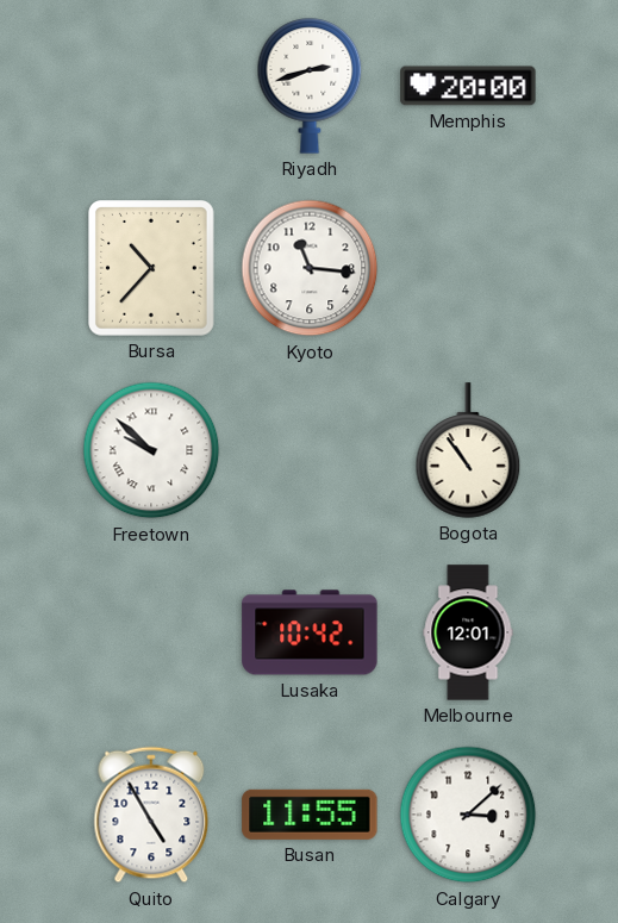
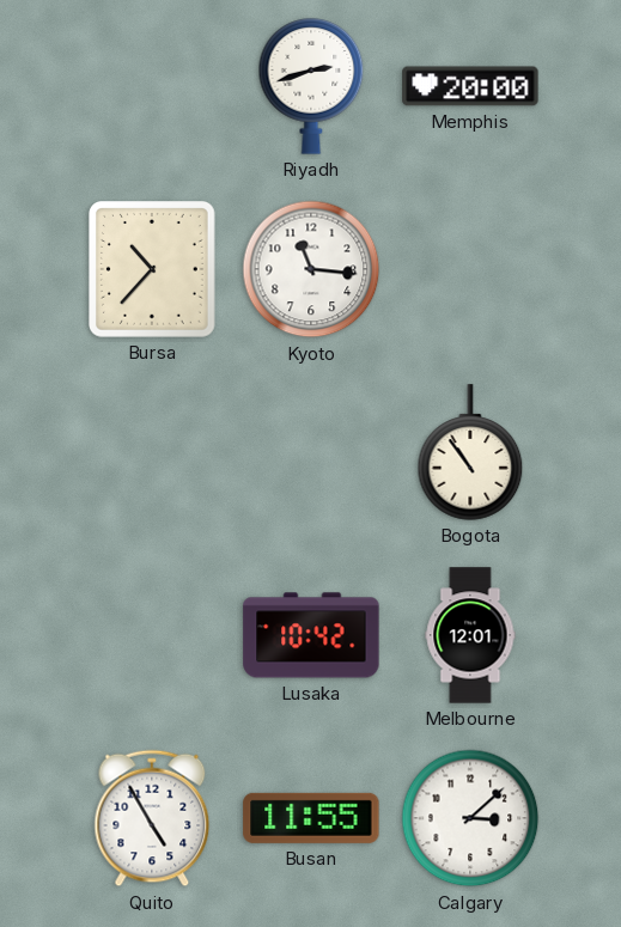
Freetown: 9:52 -> none (151, 450)
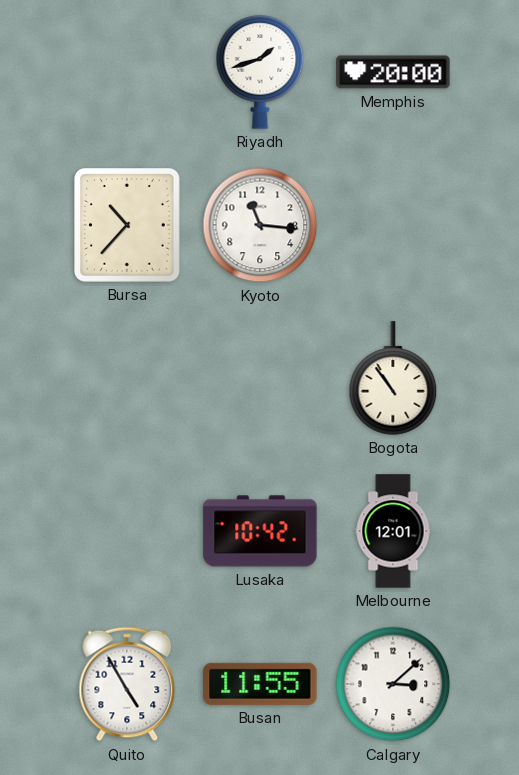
Riyadh: 2:42 -> 1:42 (260, 72)
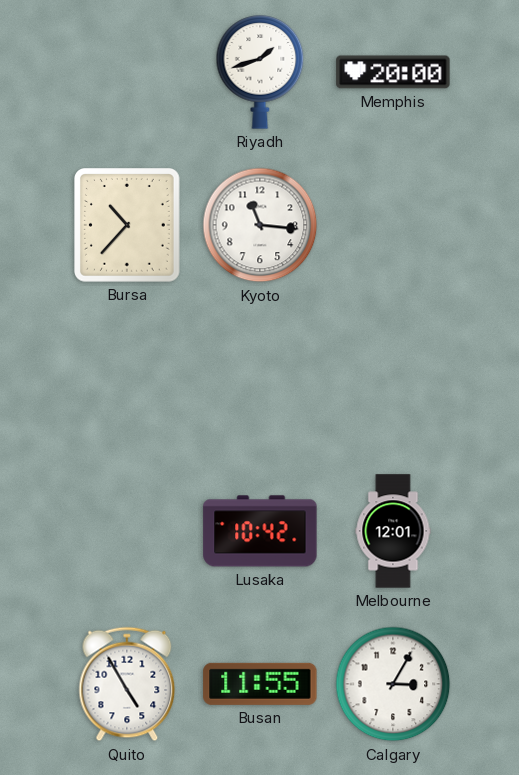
Bogota: 10:54 -> none (393, 378)
Calgary: 3:08 -> 3:05 (393, 684)
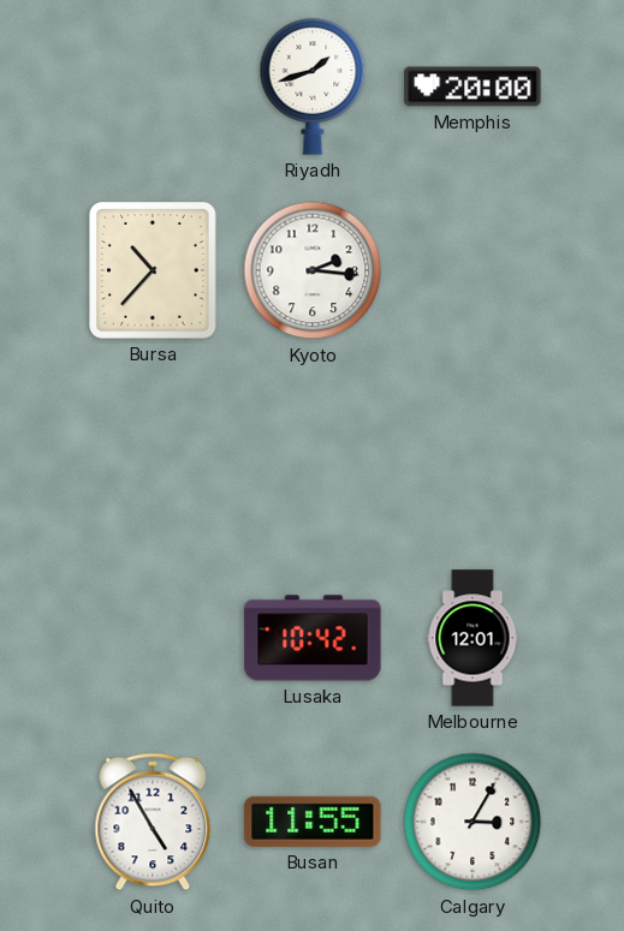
Kyoto: 11:16 -> 2:16 (313, 270)
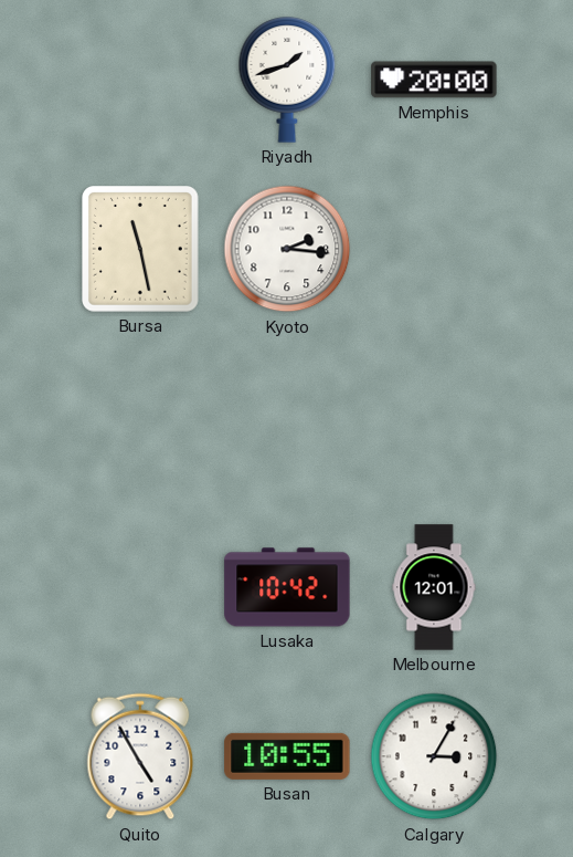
Bursa: 10:37 -> 11:28 (141, 250)
Busan: 11:55 -> 10:55 (287, 756)
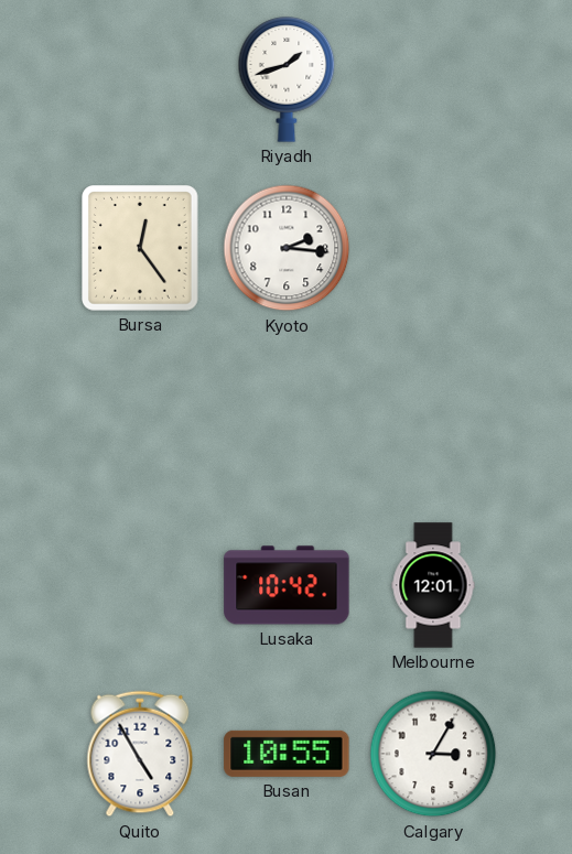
Memphis: 20:00 -> none (434, 80)
Bursa: 11:28 -> 12:24 (141, 249)
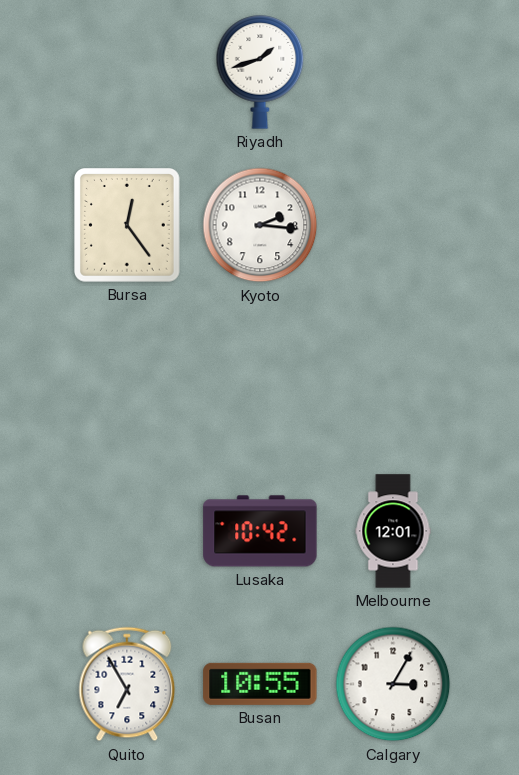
Quito: 4:55 -> 6:55 (127, 684)
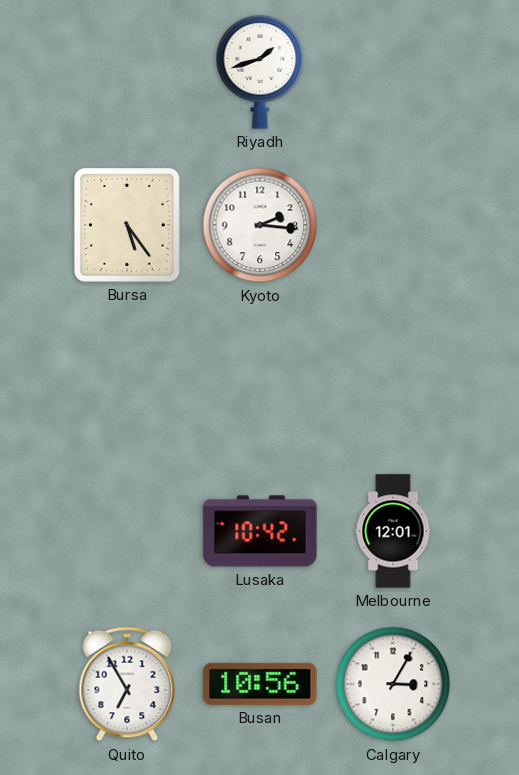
Bursa: 12:24 -> 5:24 (128, 226)
Busan: 10:55 -> 10:56 (260, 684)
